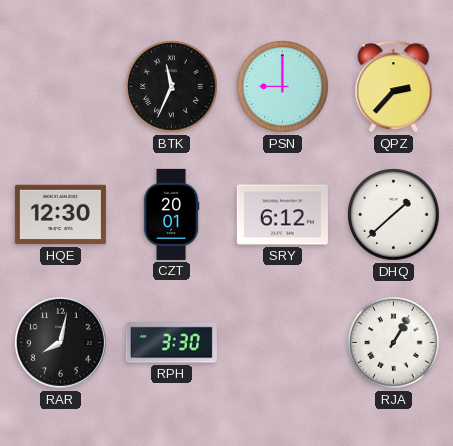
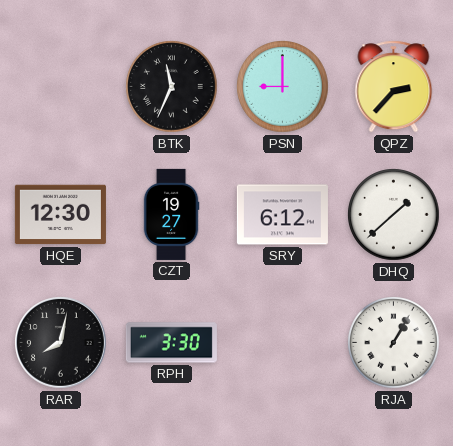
CZT: 20:01 -> 19:27 (171, 214)
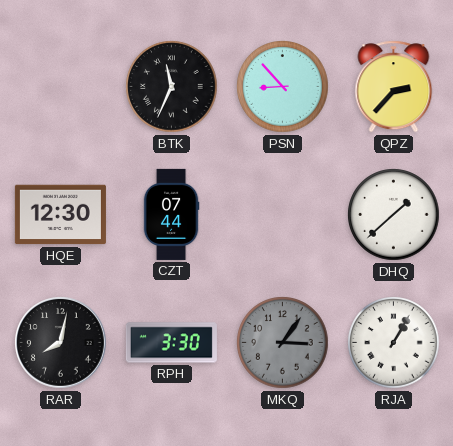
PSN: 9:00 -> 8:53 (283, 87)
CZT: 19:27 -> 07:44 (171, 214)
SRY: 6:12 -> none (282, 215)
MKQ: none -> 3:06 (283, 343)
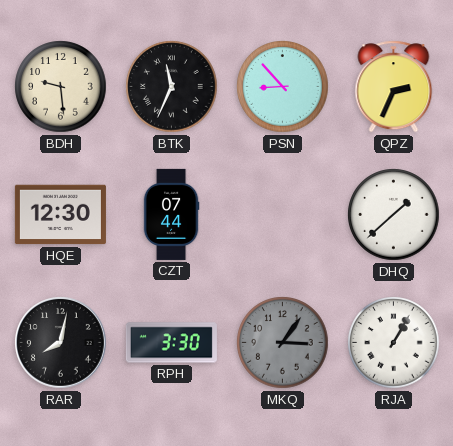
BDH: none -> 9:29 (61, 87)
QPZ: 2:37 -> 2:34 (394, 87)
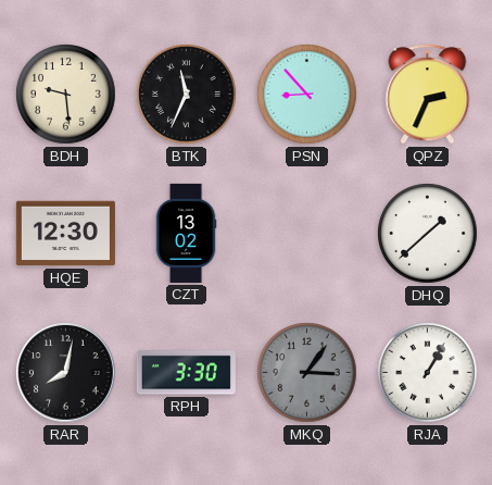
CZT: 07:44 -> 13:02 (186, 233)
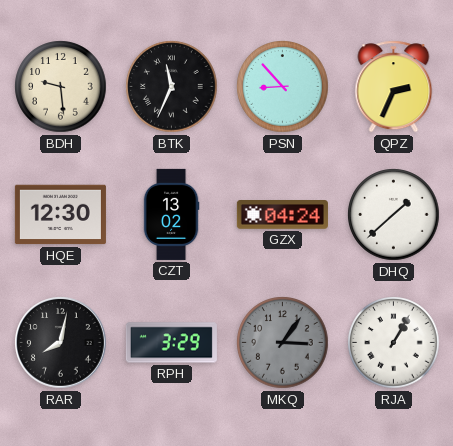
GZX: none -> 04:24 (282, 215)
RPH: 3:30 -> 3:29 (171, 343)
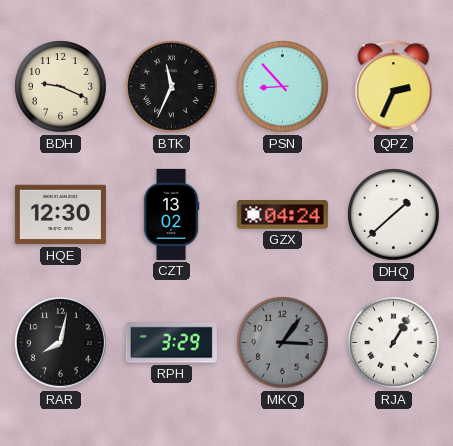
BDH: 9:29 -> 9:19 (61, 87)
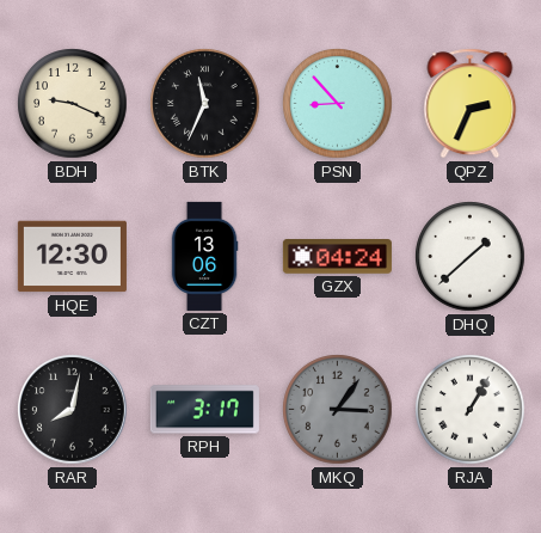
CZT: 13:02 -> 13:06 (204, 256)
RPH: 3:29 -> 3:17 (204, 410)
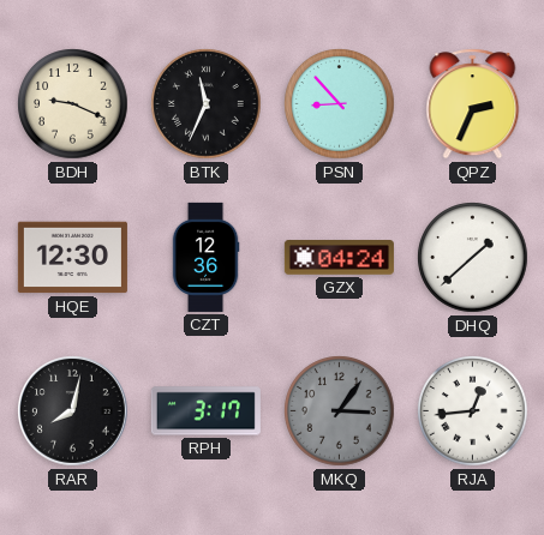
CZT: 13:06 -> 12:36 (205, 257)
RJA: 1:05 -> 12:44 (473, 411)
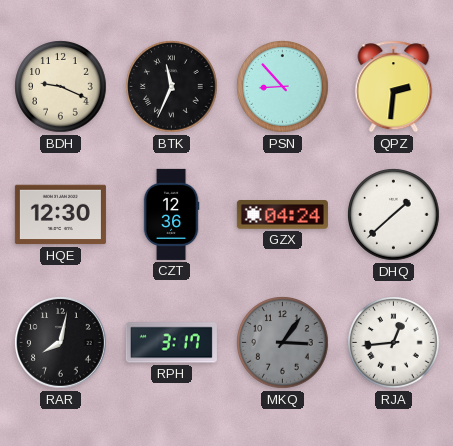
QPZ: 2:34 -> 2:31 (394, 87)
